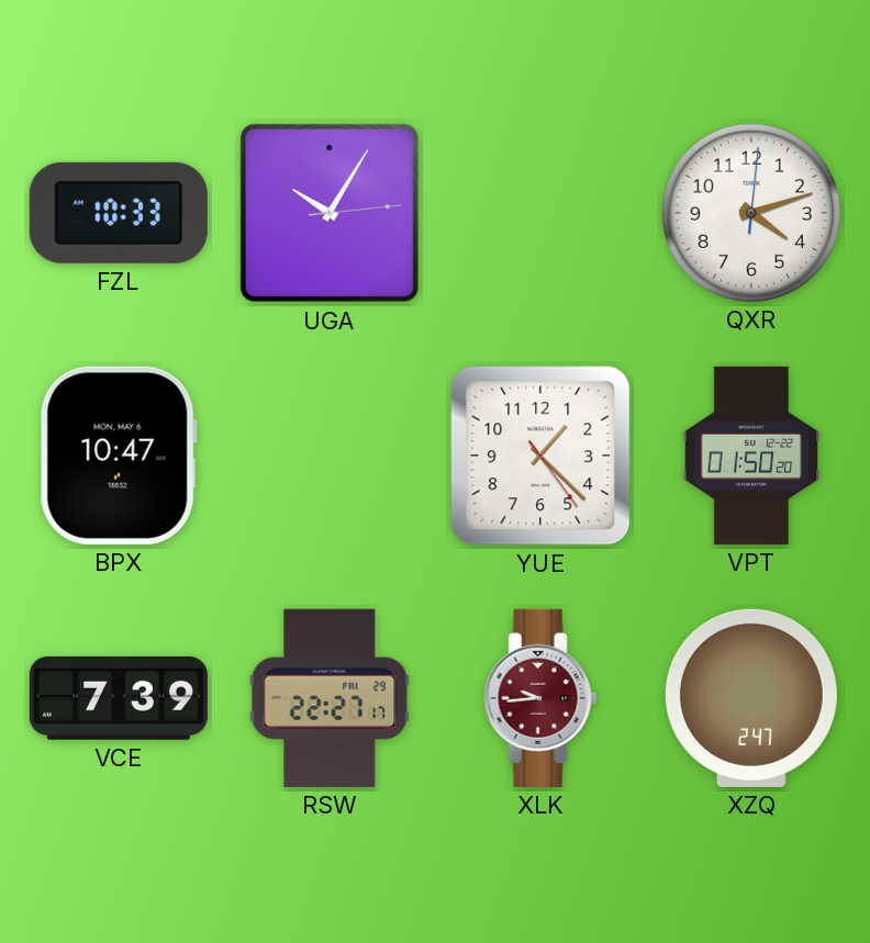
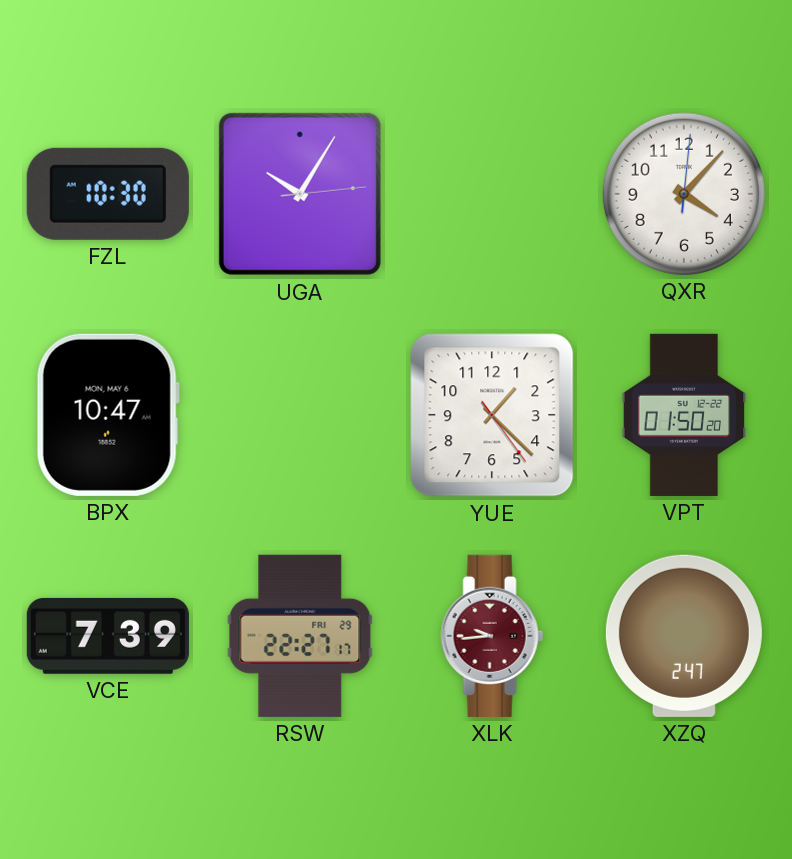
FZL: 10:33 -> 10:30 (108, 194)
QXR: 4:12 -> 4:07 (684, 194)
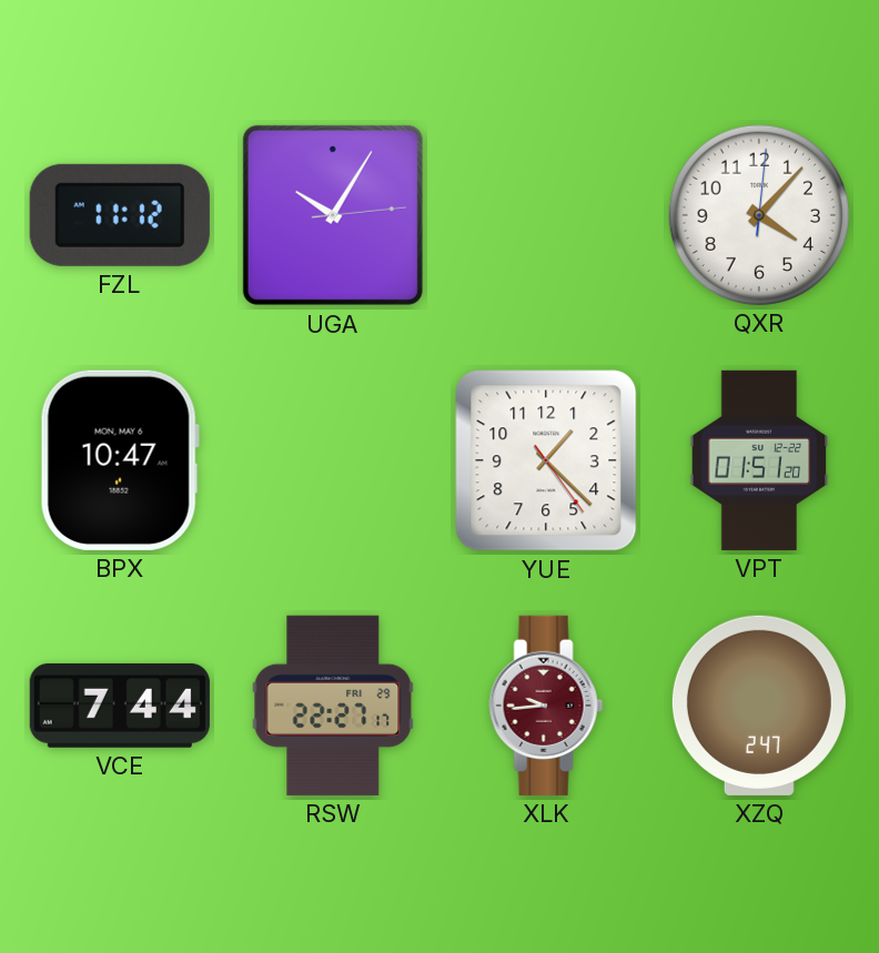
FZL: 10:30 -> 11:12 (120, 215)
VPT: 01:50 -> 01:51 (759, 460)
VCE: 7:39 -> 7:44 (120, 706)
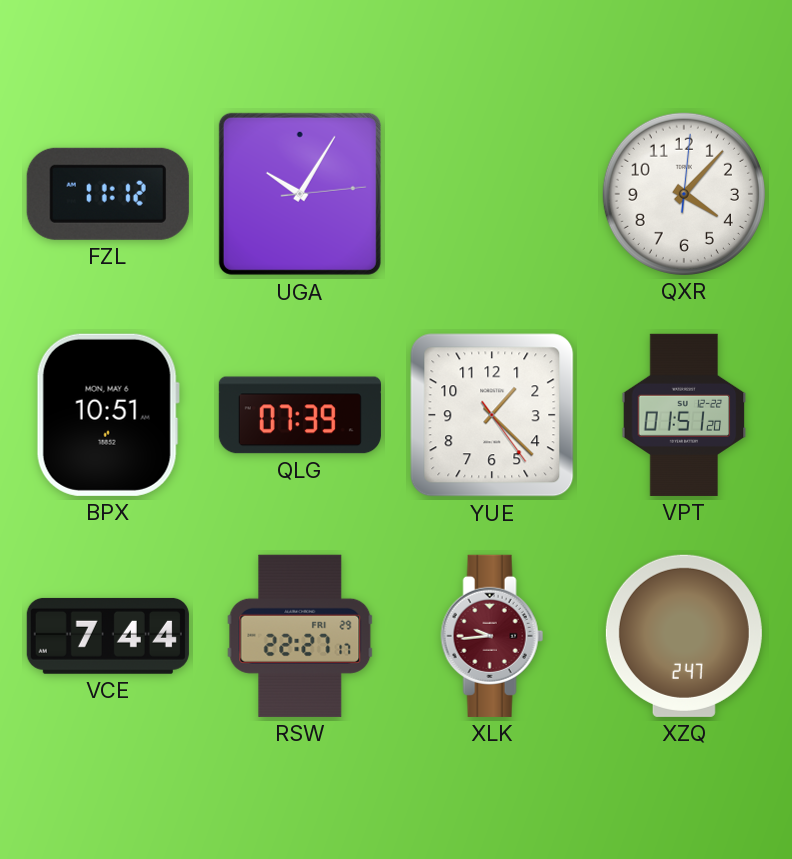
BPX: 10:47 -> 10:51 (108, 415)
QLG: none -> 07:39 (300, 415)
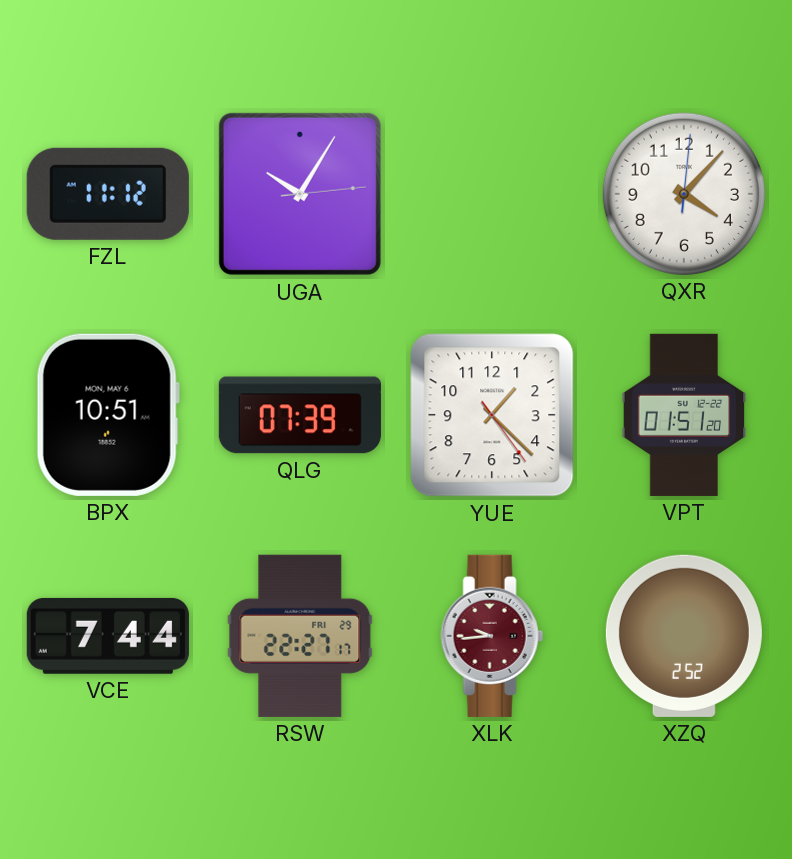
XZQ: 2:47 -> 2:52 (684, 636)
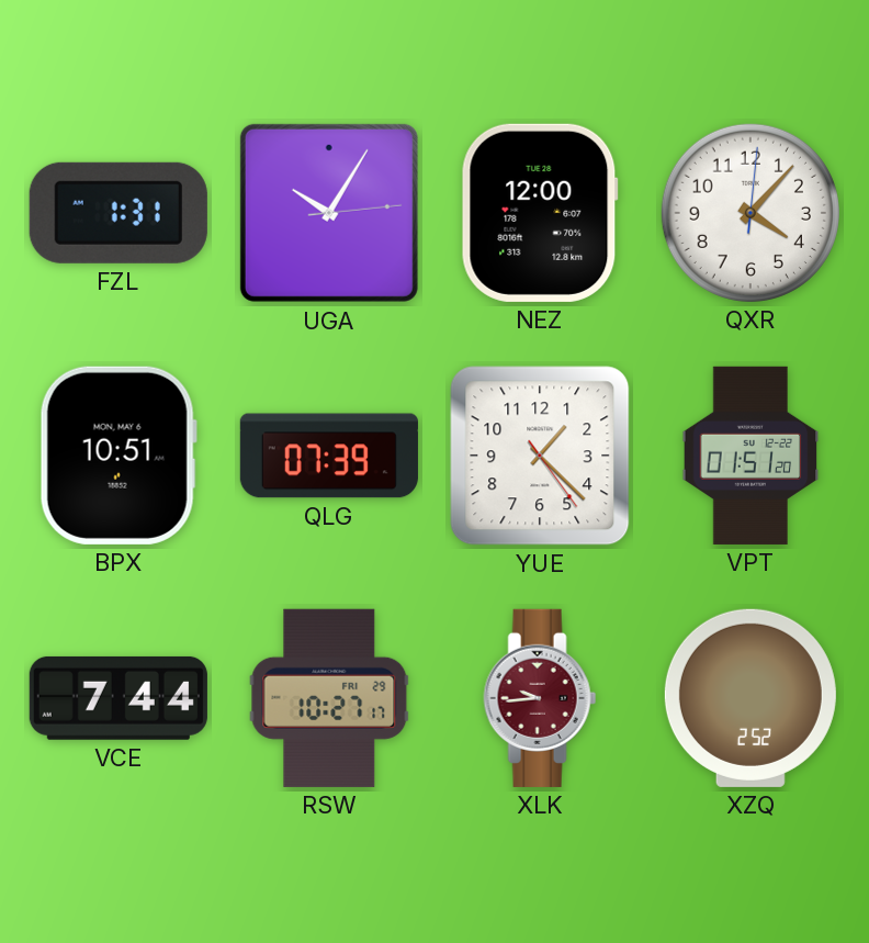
FZL: 11:12 -> 1:31 (119, 213)
NEZ: none -> 12:00 (540, 213)
RSW: 22:27 -> 10:27 (329, 698)
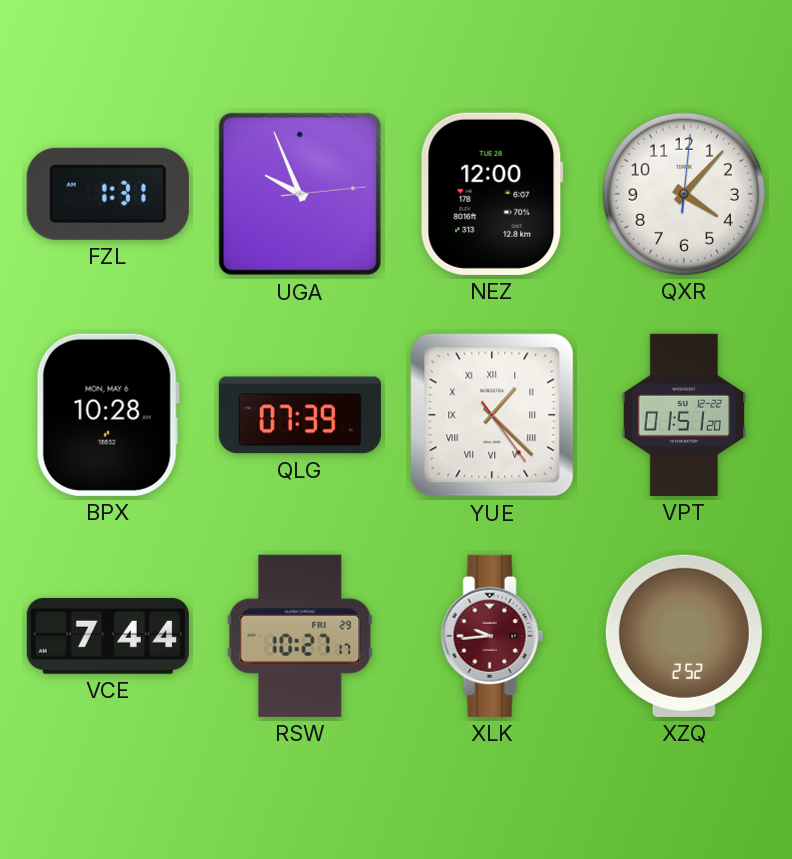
UGA: 10:05 -> 9:56 (300, 194)
BPX: 10:51 -> 10:28 (108, 415)
YUE numerals: Arabic -> Roman (492, 415)
